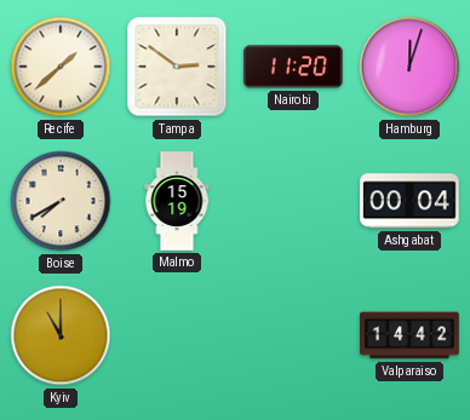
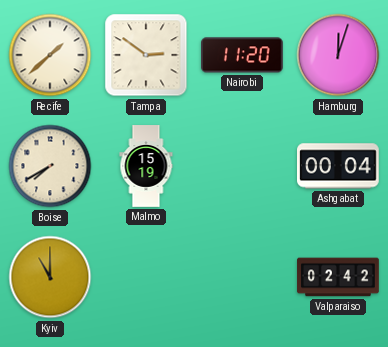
Valparaiso: 14:42 -> 02:42 (338, 277)
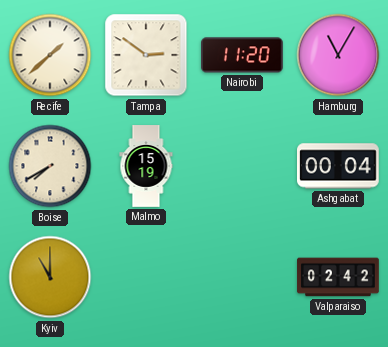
Hamburg: 12:03 -> 11:05 (338, 55)
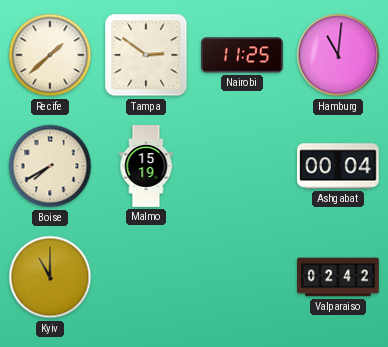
Nairobi: 11:20 -> 11:25 (242, 55)
Hamburg: 11:05 -> 11:01 (338, 55)
